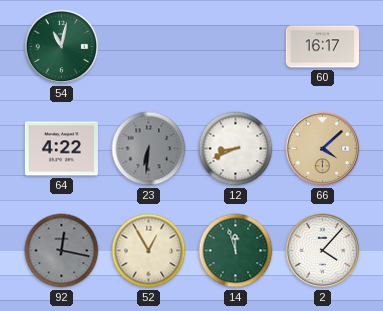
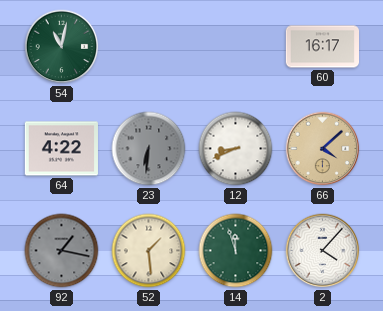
92: 12:17 -> 1:17 (62, 251)
52: 12:55 -> 1:29 (149, 251)
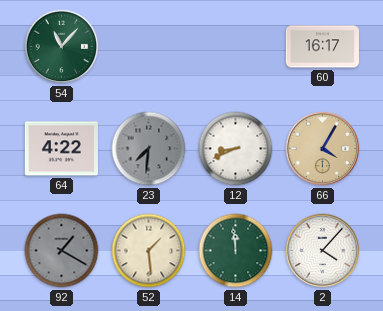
54: 11:02 -> 11:07 (62, 47)
23: 6:31 -> 7:31 (149, 149)
66: 4:08 -> 4:05 (323, 149)
92: 1:17 -> 1:20 (62, 251)
14: 11:57 -> 11:59 (236, 251)
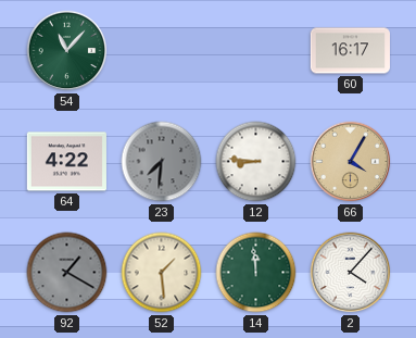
12: 8:41 -> 8:46 (256, 162)
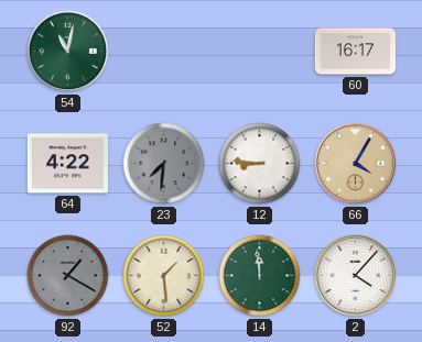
54: 11:07 -> 11:02 (68, 52)
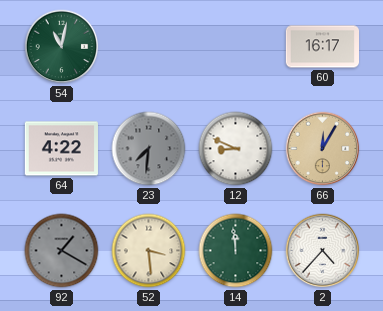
12: 8:46 -> 8:49 (236, 149)
66: 4:05 -> 12:05 (323, 149)
52: 1:29 -> 3:29 (149, 251)
2: 4:07 -> 4:37 (323, 251)
